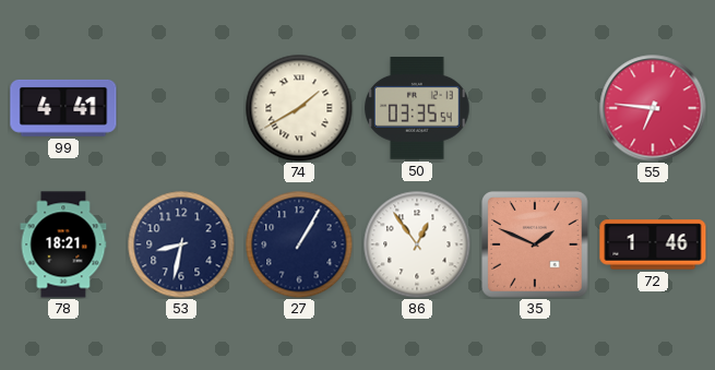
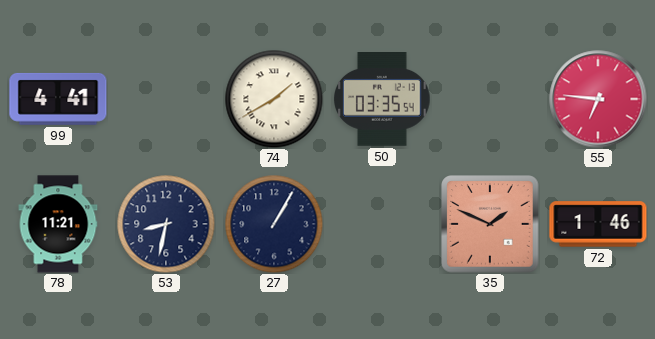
78: 18:21 -> 11:21 (58, 224)
86: 12:54 -> none (417, 244)
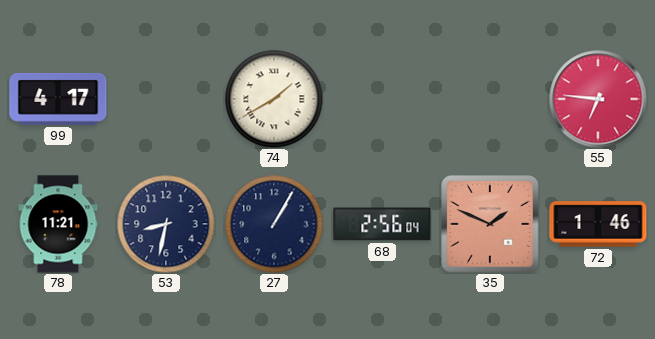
99: 4:41 -> 4:17 (58, 99)
50: 03:35 -> none (382, 100)
68: none -> 2:56 (382, 224)
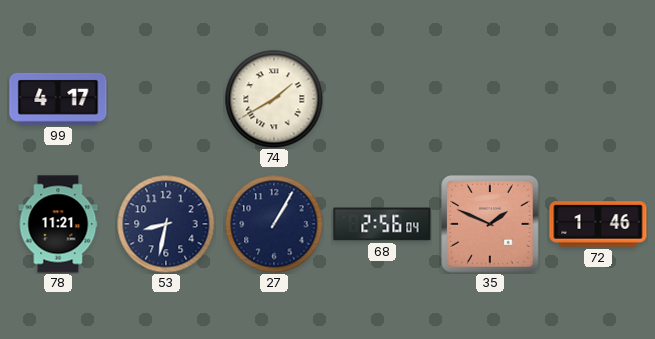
55: 6:46 -> none (598, 99)
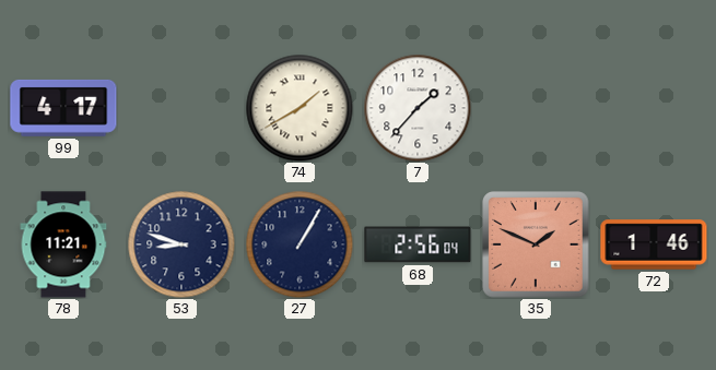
7: none -> 1:37 (418, 108)
53: 8:32 -> 8:48 (181, 244)
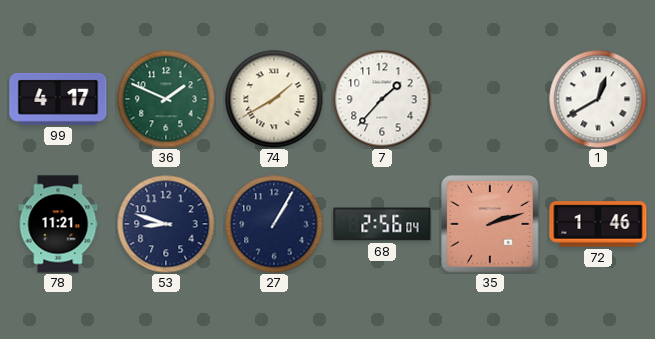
36: none -> 1:49 (166, 99)
1: none -> 12:40 (598, 99)
35: 1:49 -> 2:12 (490, 224)
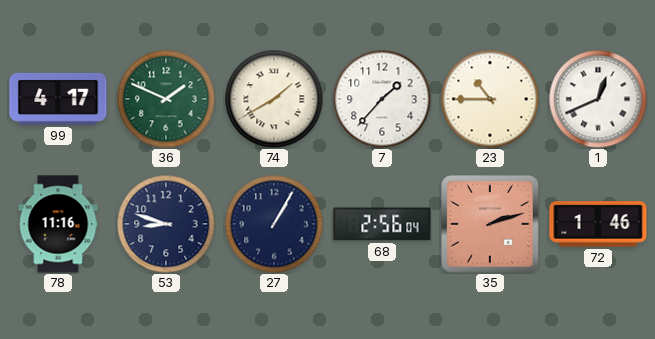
23: none -> 10:45 (490, 99)
1: 12:40 -> 12:41 (598, 99)
78: 11:21 -> 11:16 (58, 224)
